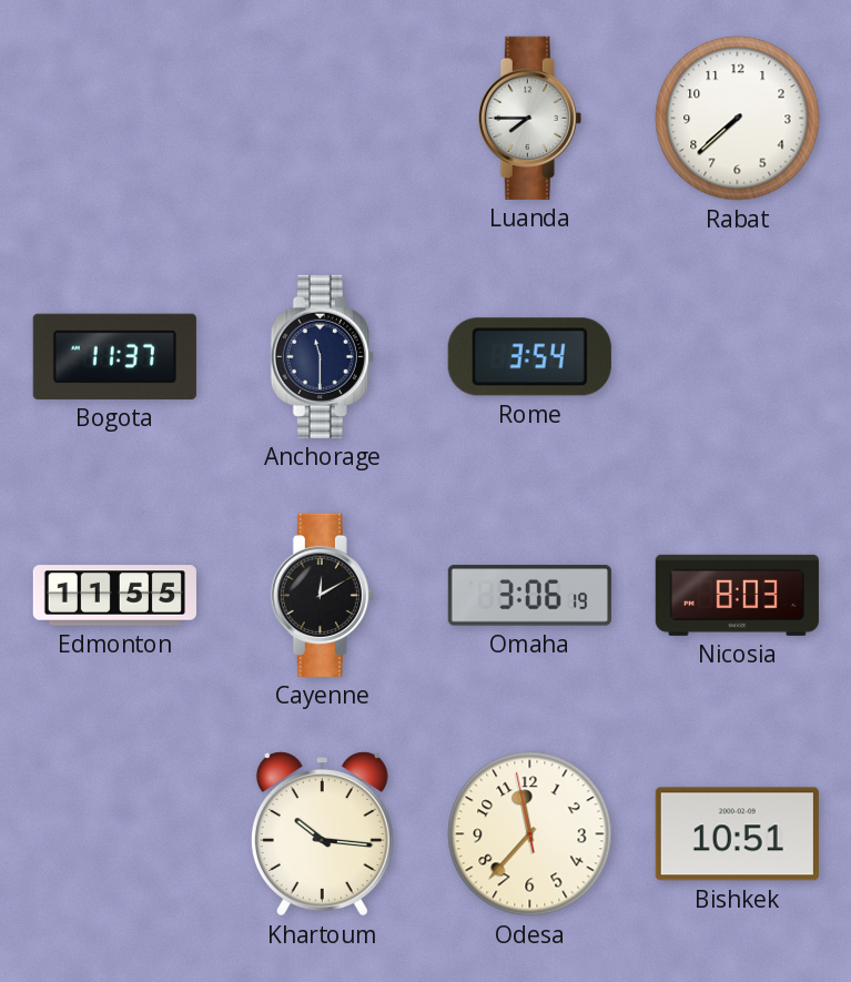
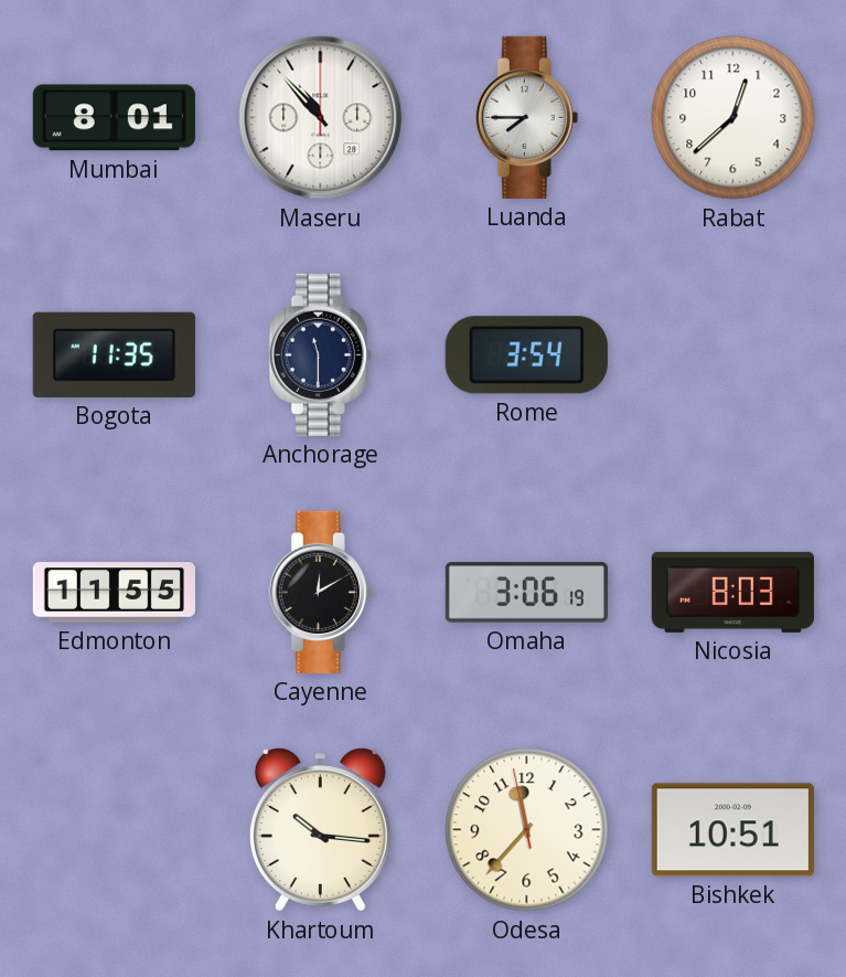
Mumbai: none -> 8:01 (114, 118)
Maseru: none -> 10:53 (321, 118)
Rabat: 7:38 -> 12:38 (733, 118)
Bogota: 11:37 -> 11:35 (114, 354)
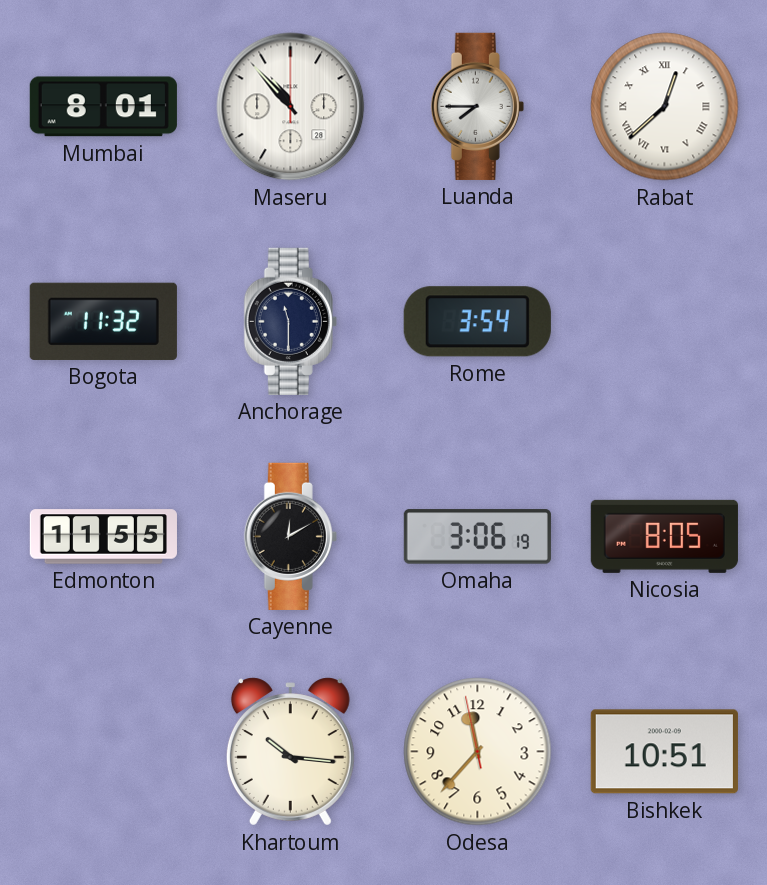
Rabat numerals: Arabic -> Roman (665, 107)
Bogota: 11:35 -> 11:32 (103, 321)
Nicosia: 8:03 -> 8:05 (664, 536)
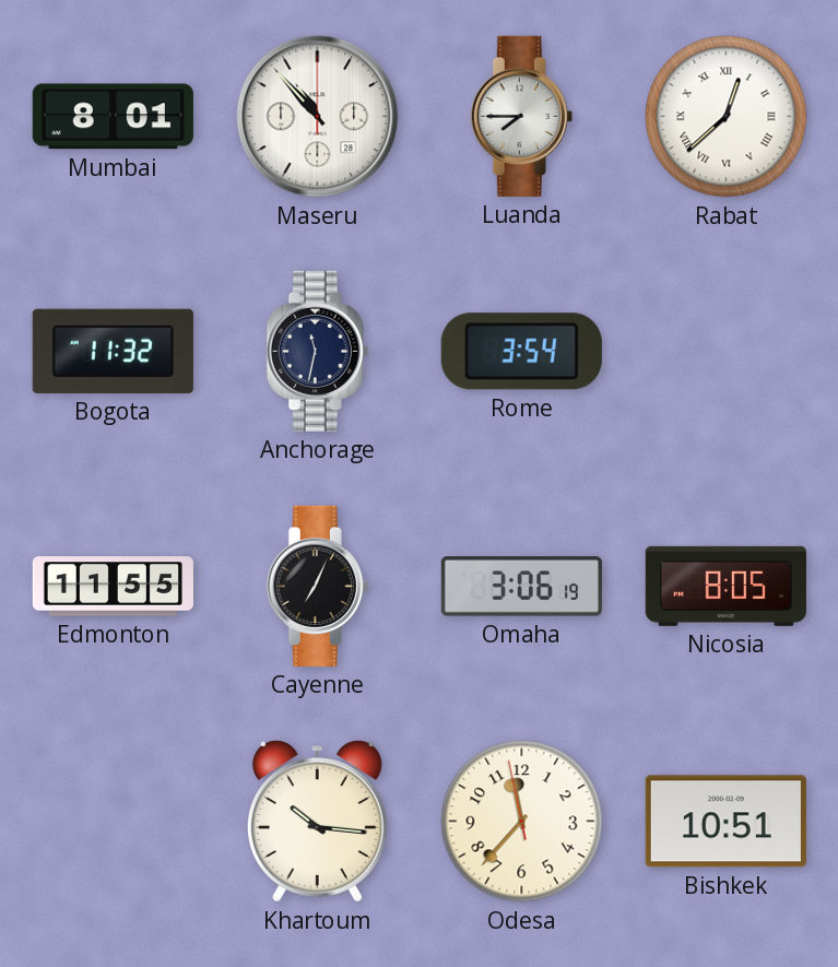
Anchorage: 11:30 -> 11:32 (317, 351)
Cayenne: 12:10 -> 7:04 (317, 586)
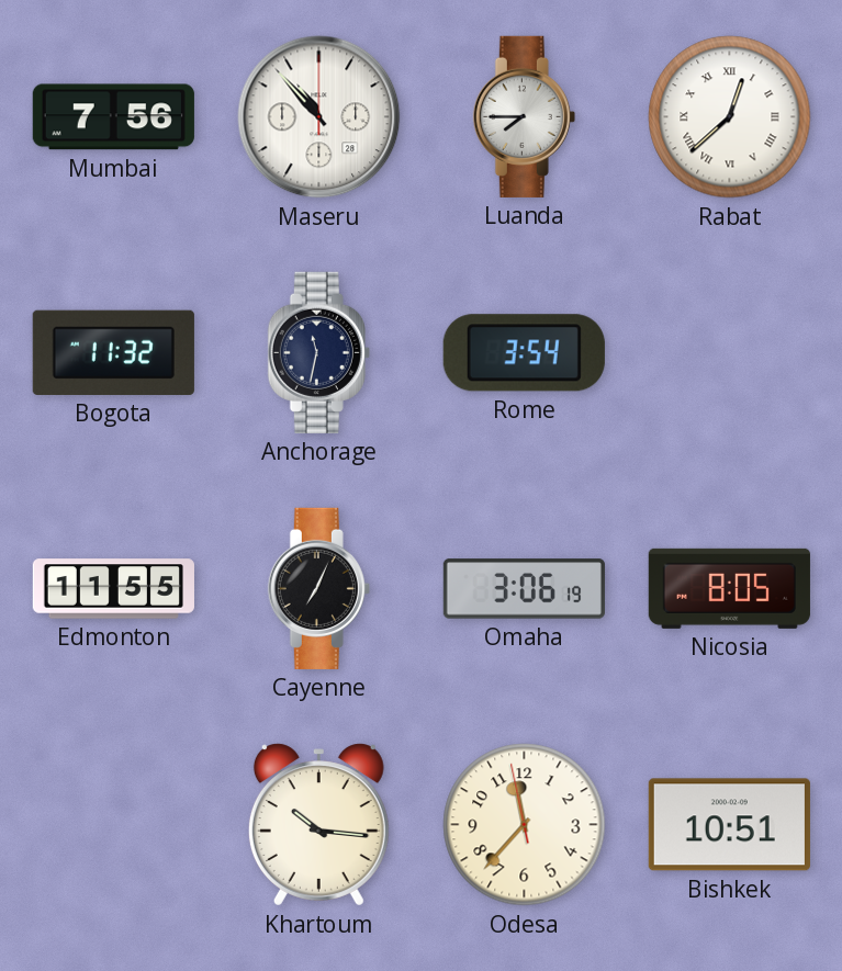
Mumbai: 8:01 -> 7:56 (113, 117)
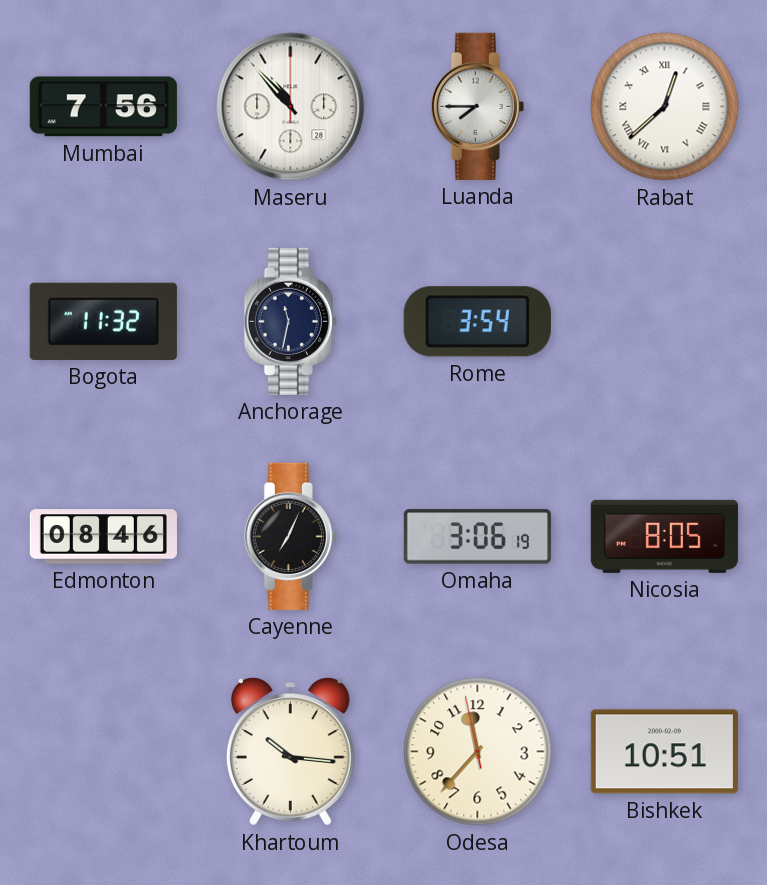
Edmonton: 11:55 -> 08:46 (103, 537)
